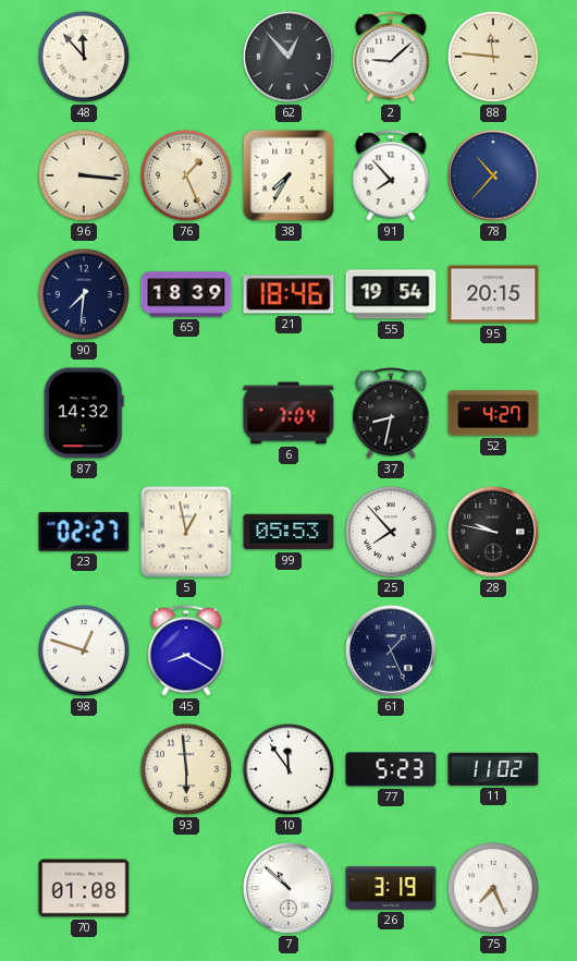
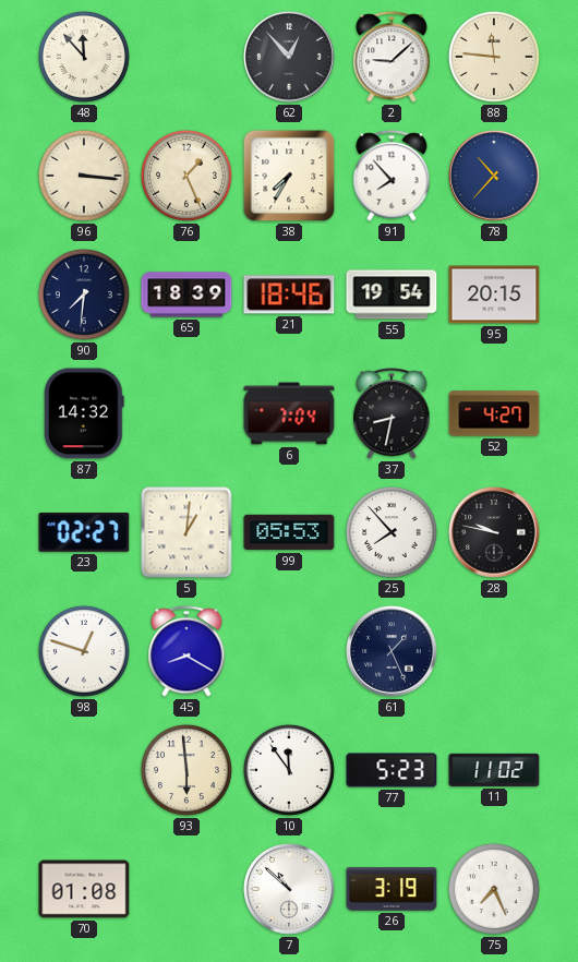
5: 12:58 -> 1:01 (186, 532)
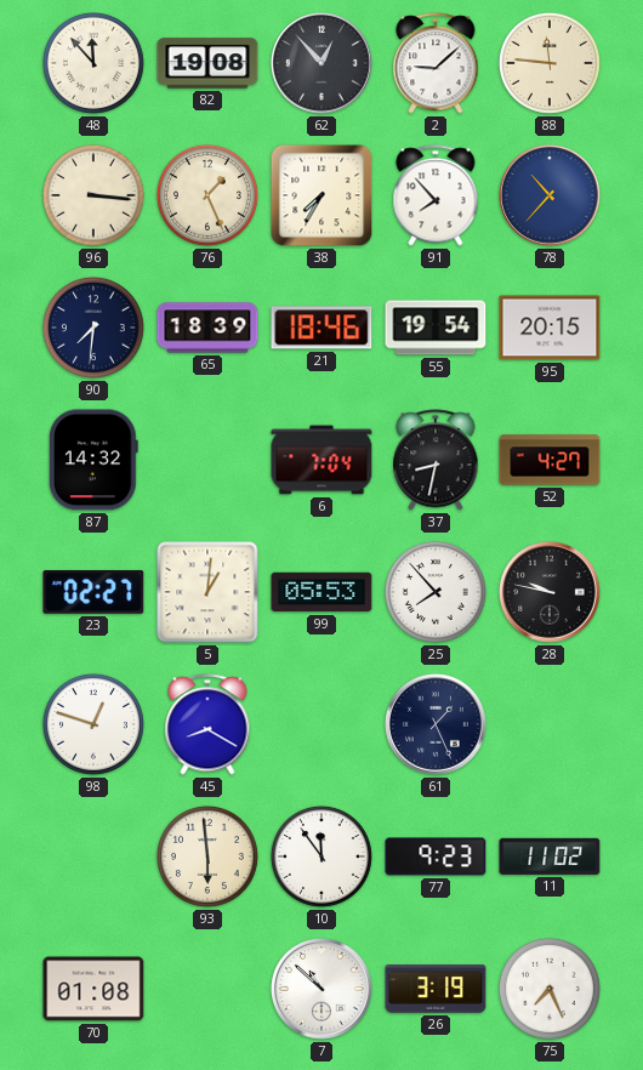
82: none -> 19:08 (207, 63)
77: 5:23 -> 9:23 (436, 856)
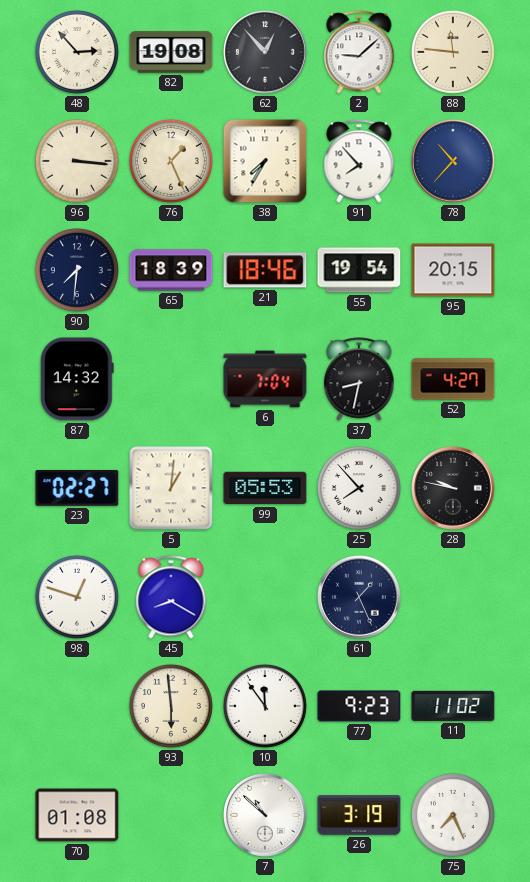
48: 11:53 -> 2:53 (77, 52)
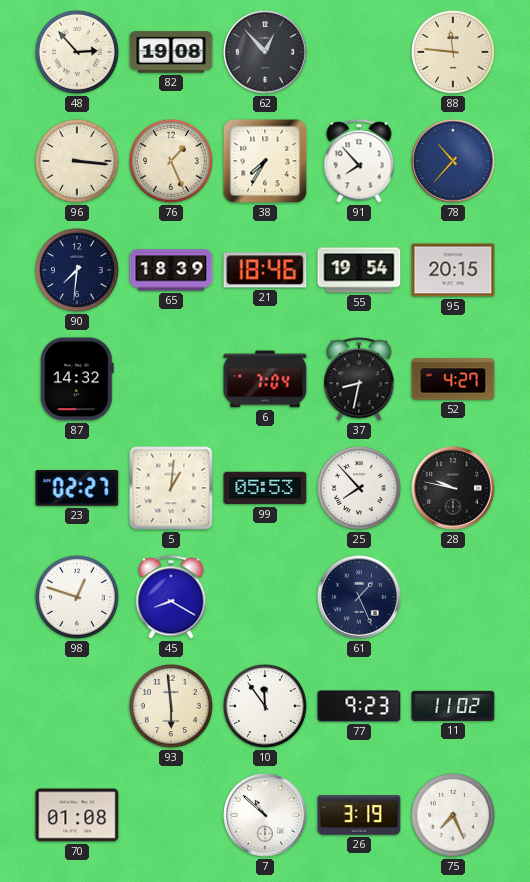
2: 9:08 -> none (359, 52)
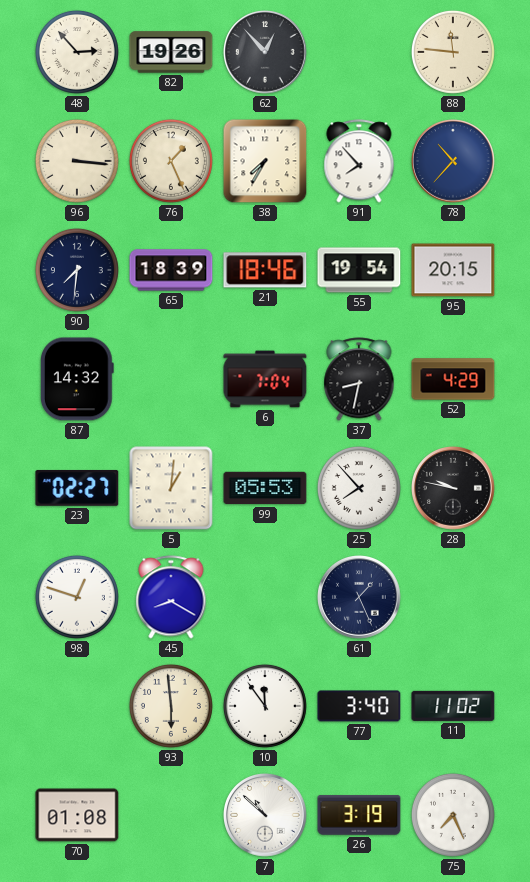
82: 19:08 -> 19:26 (171, 52)
52: 4:27 -> 4:29 (453, 379)
77: 9:23 -> 3:40 (359, 706)
